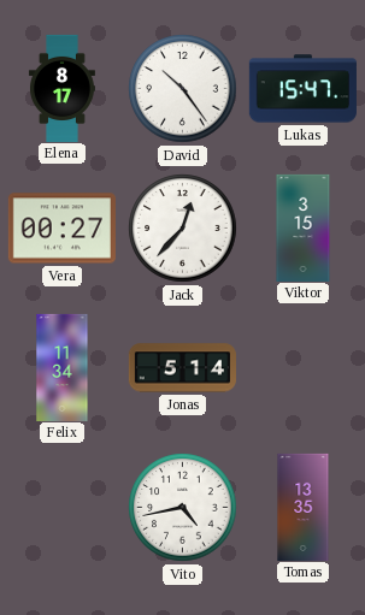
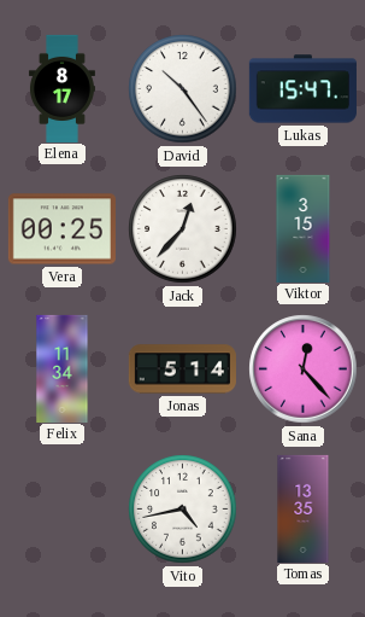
Vera: 00:27 -> 00:25 (61, 229)
Sana: none -> 12:23 (304, 369)
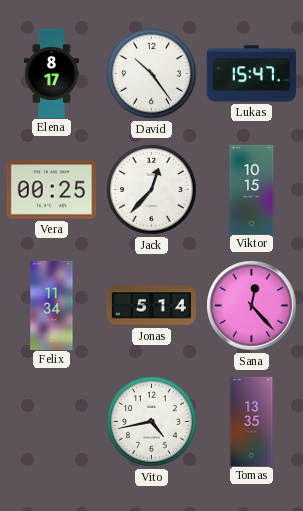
Viktor: 3:15 -> 10:15 (252, 189)
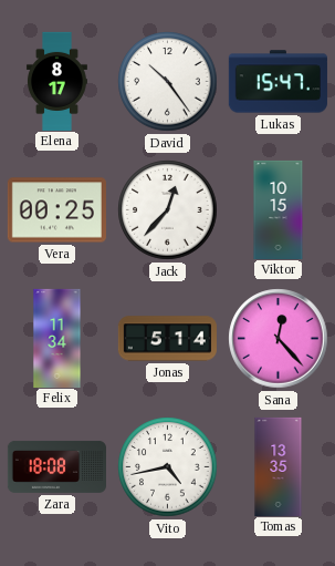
Zara: none -> 18:08 (56, 466)
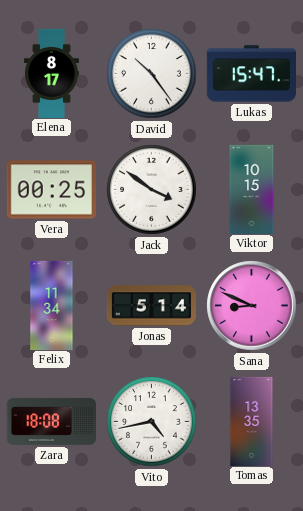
Jack: 12:37 -> 3:51 (152, 190)
Sana: 12:23 -> 8:49 (252, 306)
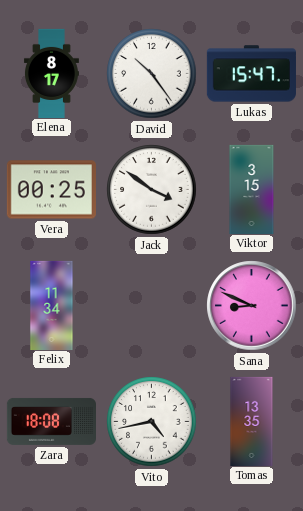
Viktor: 10:15 -> 3:15 (252, 189)
Jonas: 5:14 -> none (151, 306)
